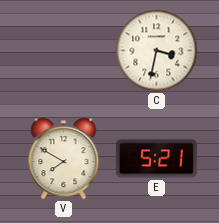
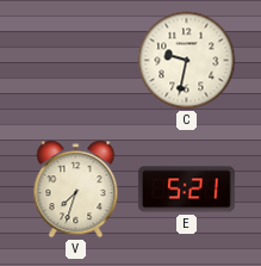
C: 3:32 -> 9:32 (187, 61)
V: 7:50 -> 7:33 (76, 190)
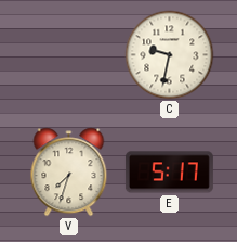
E: 5:21 -> 5:17 (169, 173)
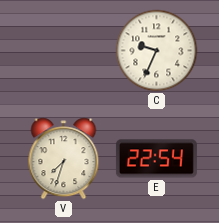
C: 9:32 -> 9:34 (157, 51)
E: 5:17 -> 22:54 (156, 159)
